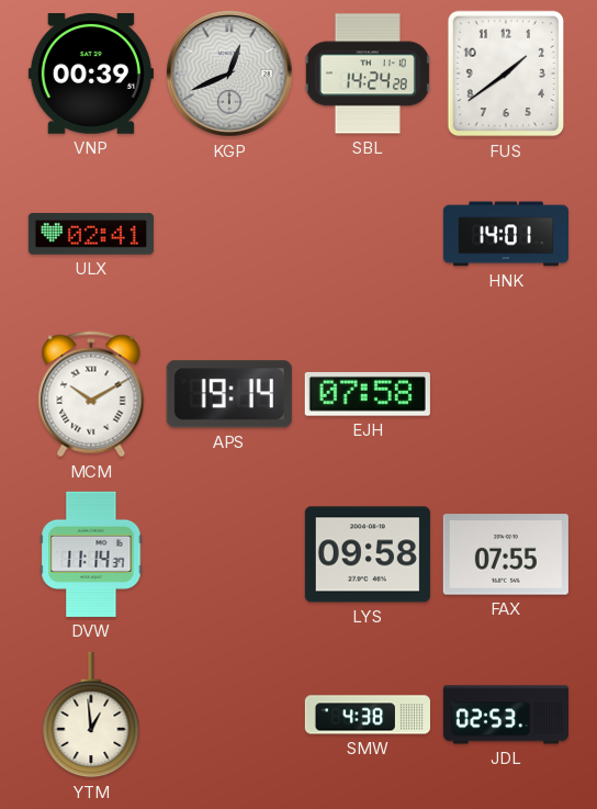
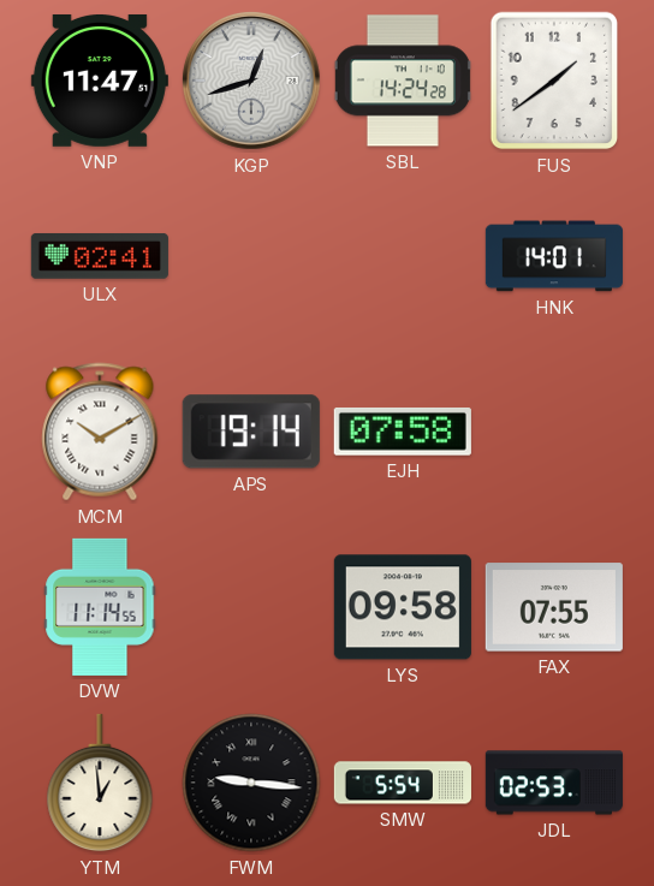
VNP: 00:39 -> 11:47 (100, 81)
KGP: 12:41 -> 12:42 (251, 81)
DVW: 11:14:37 -> 11:14:55 (100, 607)
FWM: none -> 9:16 (251, 783)
SMW: 4:38 -> 5:54 (403, 783)
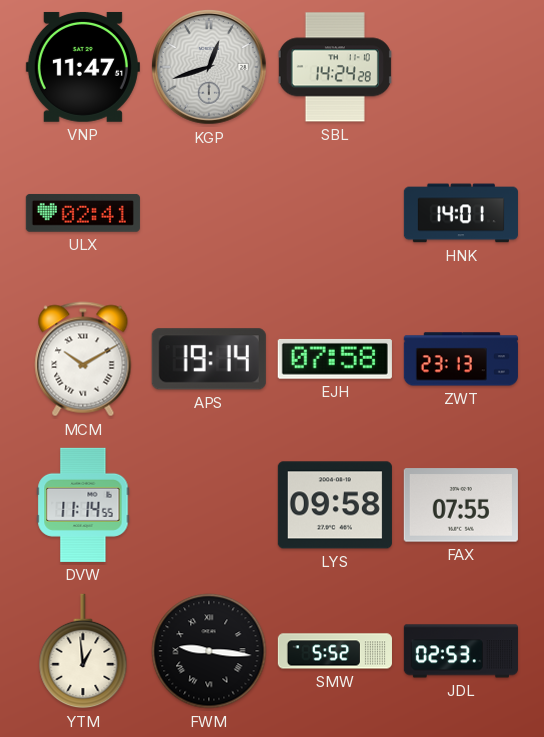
FUS: 1:39 -> none (554, 81)
ZWT: none -> 23:13 (461, 359)
SMW: 5:54 -> 5:52 (335, 651)
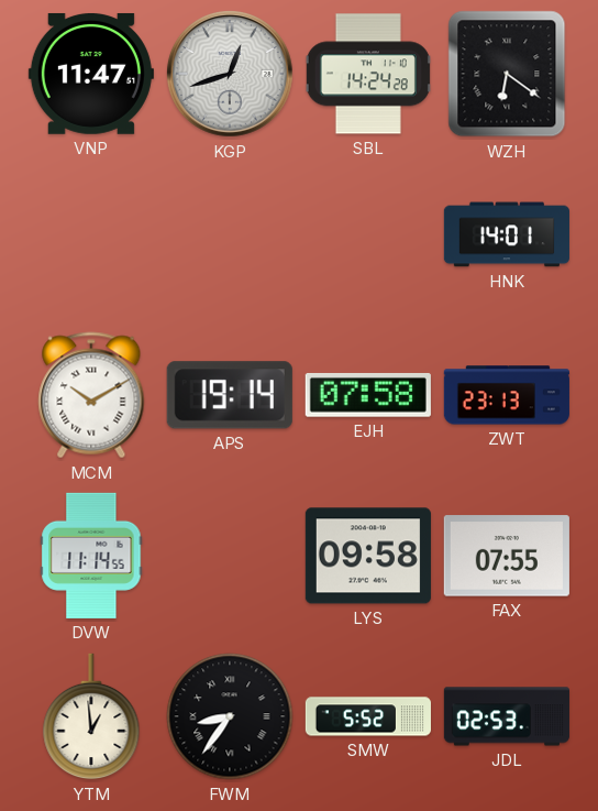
WZH: none -> 6:21 (507, 74)
ULX: 02:41 -> none (83, 213)
FWM: 9:16 -> 8:36 (230, 716)
